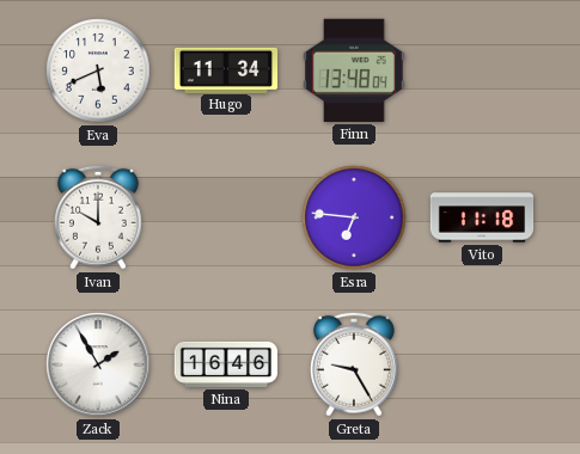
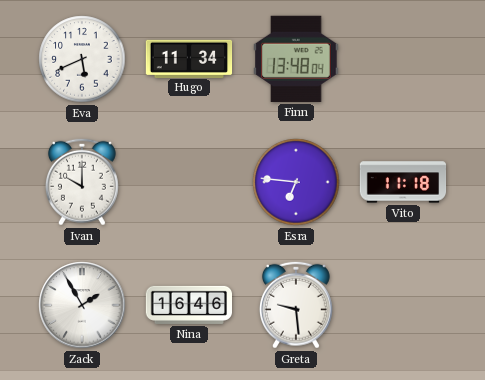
Greta: 9:25 -> 9:29 (296, 305)
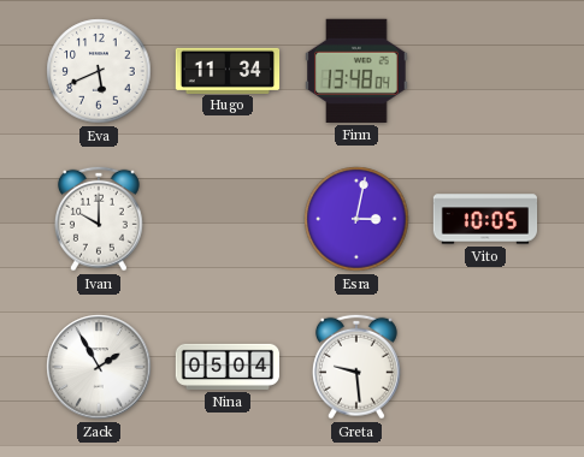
Esra: 6:46 -> 3:02 (356, 219)
Vito: 11:18 -> 10:05 (485, 219)
Nina: 16:46 -> 05:04 (228, 367)
